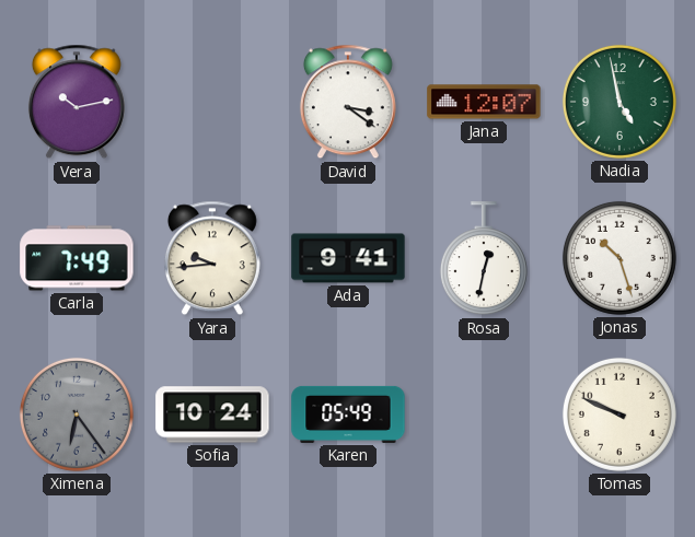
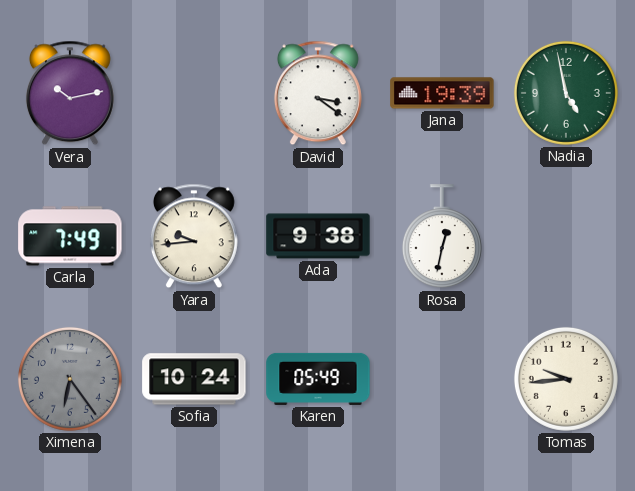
Jana: 12:07 -> 19:39 (442, 93)
Ada: 9:41 -> 9:38 (318, 236)
Jonas: 10:27 -> none (619, 258)
Tomas: 9:49 -> 9:44 (566, 379)
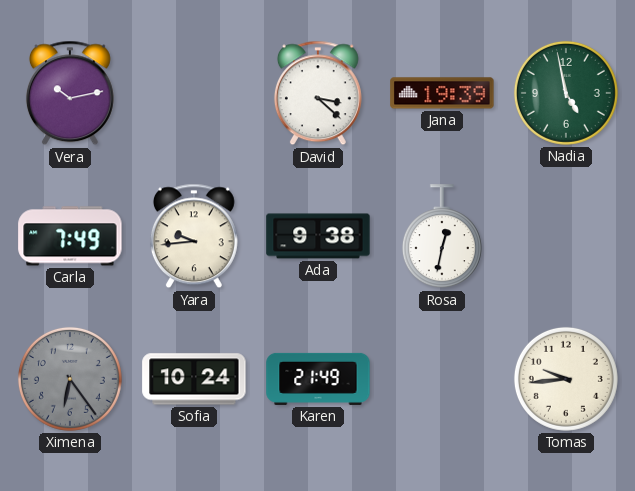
David: 3:21 -> 3:22 (318, 93)
Karen: 05:49 -> 21:49 (318, 379)
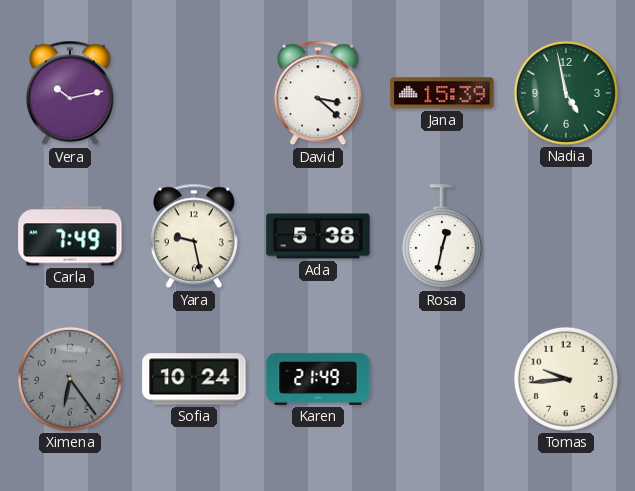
Jana: 19:39 -> 15:39 (442, 93)
Yara: 9:44 -> 9:28 (194, 236)
Ada: 9:38 -> 5:38 (318, 236)
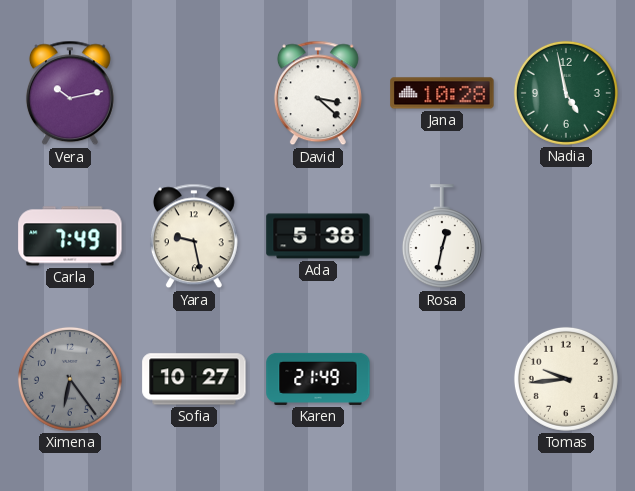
Jana: 15:39 -> 10:28 (442, 93)
Sofia: 10:24 -> 10:27 (194, 379)
